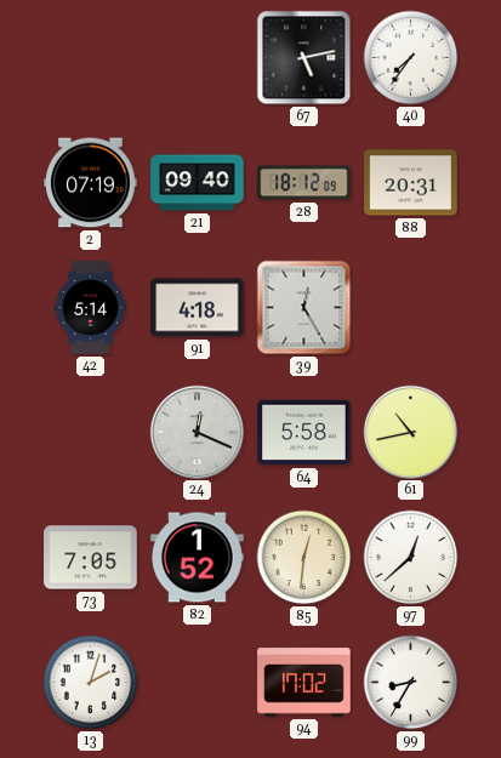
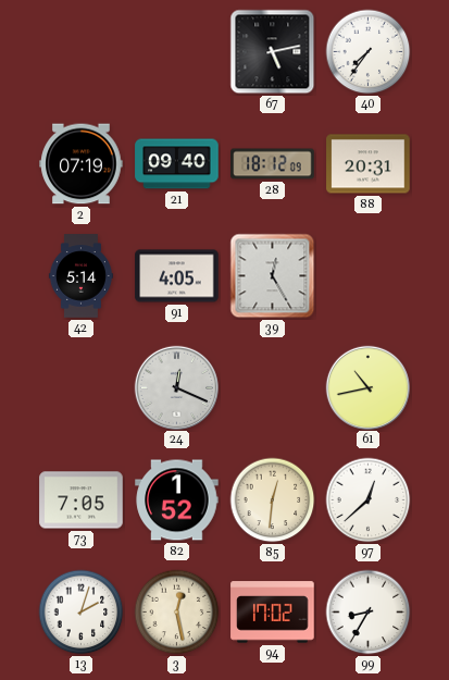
91: 4:18 -> 4:05 (177, 276)
64: 5:58 -> none (304, 433)
3: none -> 12:28 (177, 613)
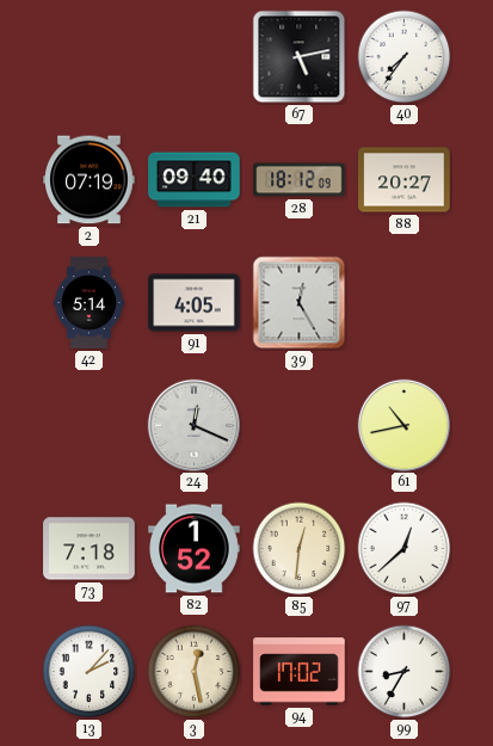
88: 20:31 -> 20:27 (405, 180)
73: 7:05 -> 7:18 (90, 549)
13: 2:03 -> 2:07 (90, 672)
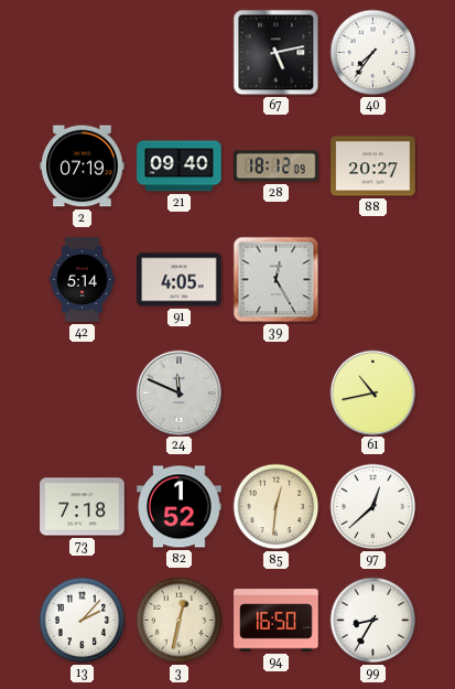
24: 12:19 -> 11:49 (178, 392)
3: 12:28 -> 12:32 (180, 621)
94: 17:02 -> 16:50 (277, 621)
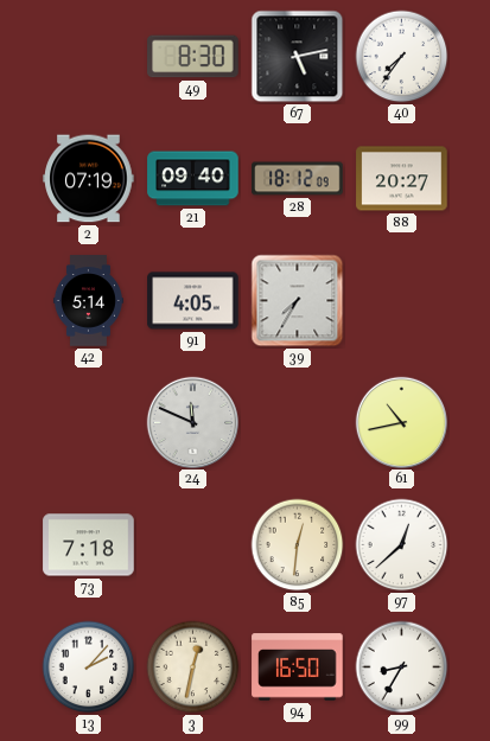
49: none -> 8:30 (193, 57)
39: 12:25 -> 7:35 (298, 301)
82: 1:52 -> none (180, 507)
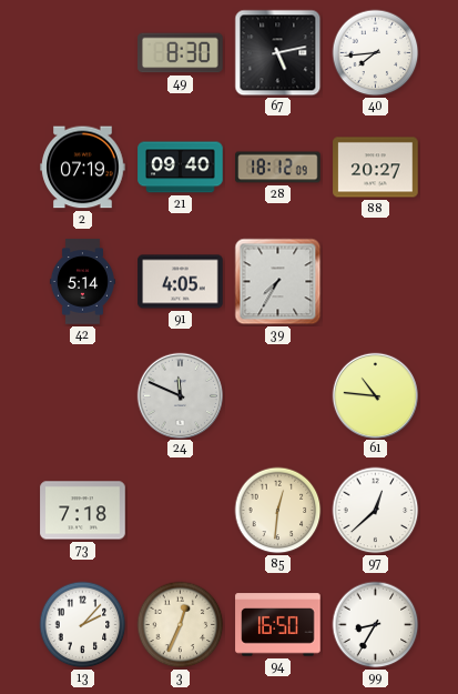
40: 7:36 -> 7:44 (376, 53)
61: 10:43 -> 10:46 (375, 395)
3: 12:32 -> 12:34 (181, 625)
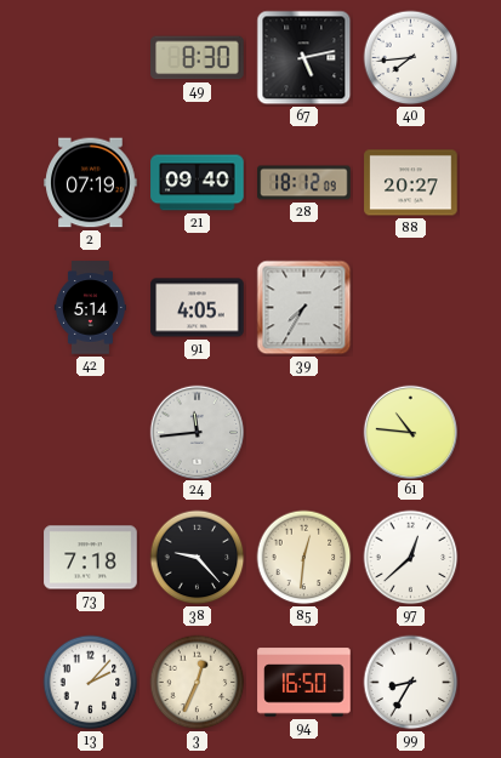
24: 11:49 -> 11:44 (197, 432)
38: none -> 9:23 (198, 558)
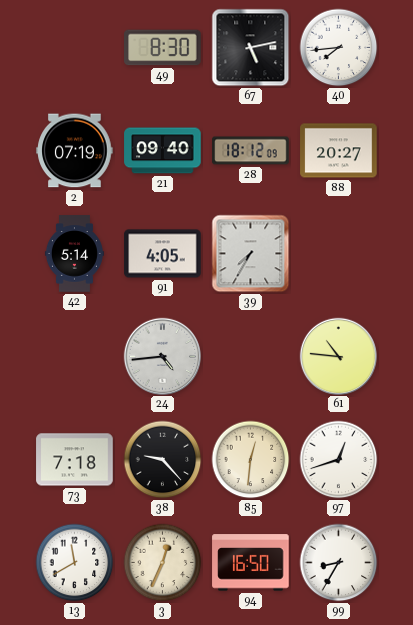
24: 11:44 -> 4:44 (162, 356)
97: 12:38 -> 12:42 (339, 460)
13: 2:07 -> 11:40 (75, 563)
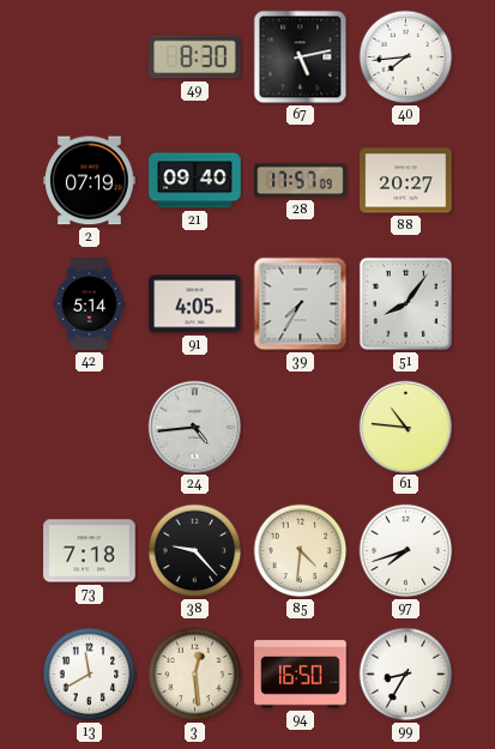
28: 18:12 -> 17:57 (301, 181)
51: none -> 8:06 (405, 303)
85: 12:31 -> 4:31 (301, 551)
97: 12:42 -> 7:42 (406, 551)
3: 12:34 -> 12:29 (195, 675)
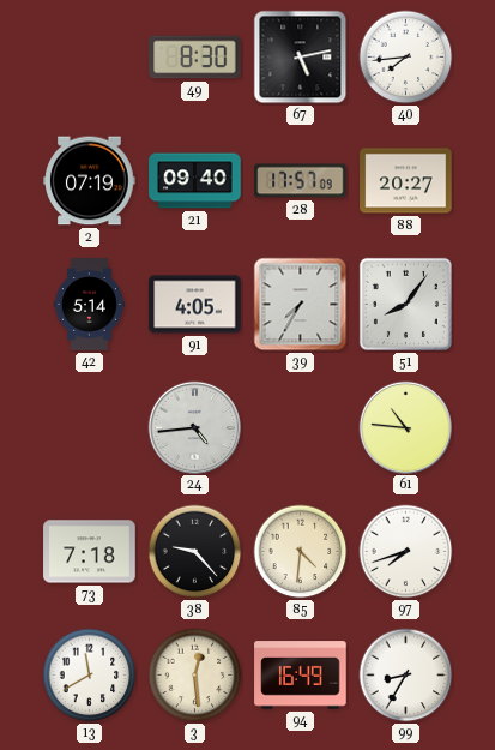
94: 16:50 -> 16:49 (301, 676)
